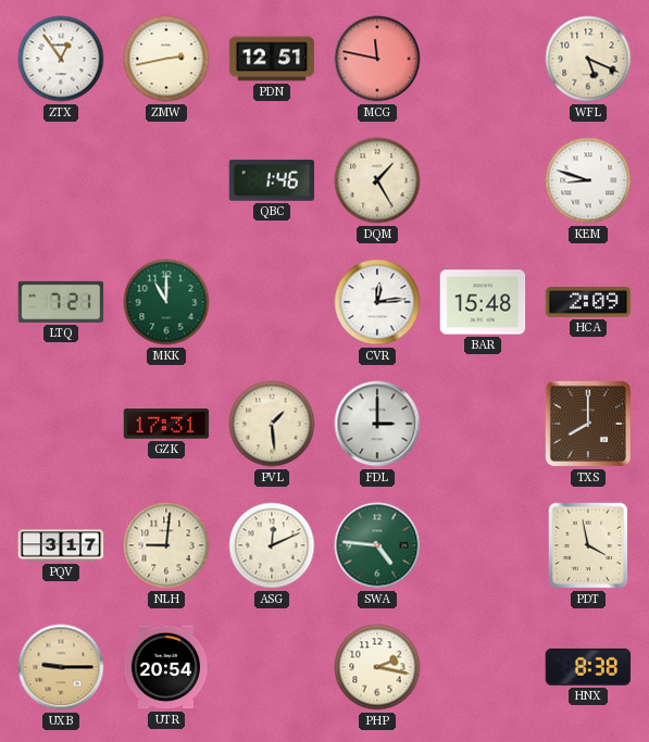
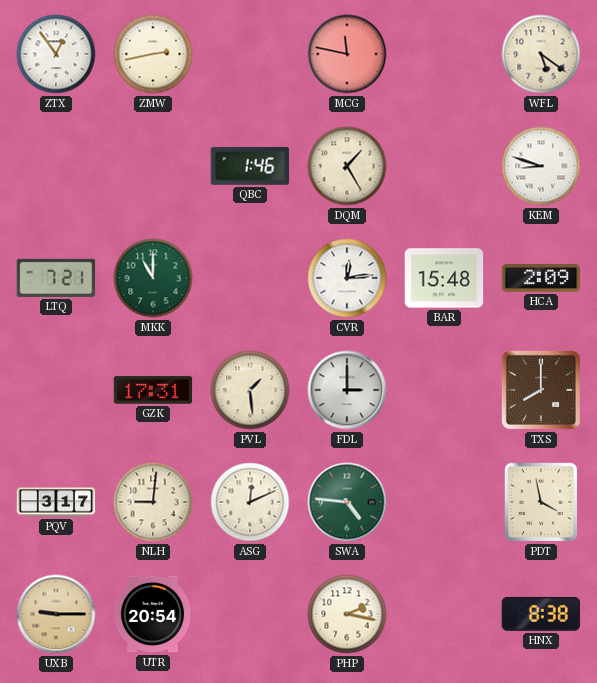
PDN: 12:51 -> none (272, 59)
WFL: 5:19 -> 5:21 (541, 54)
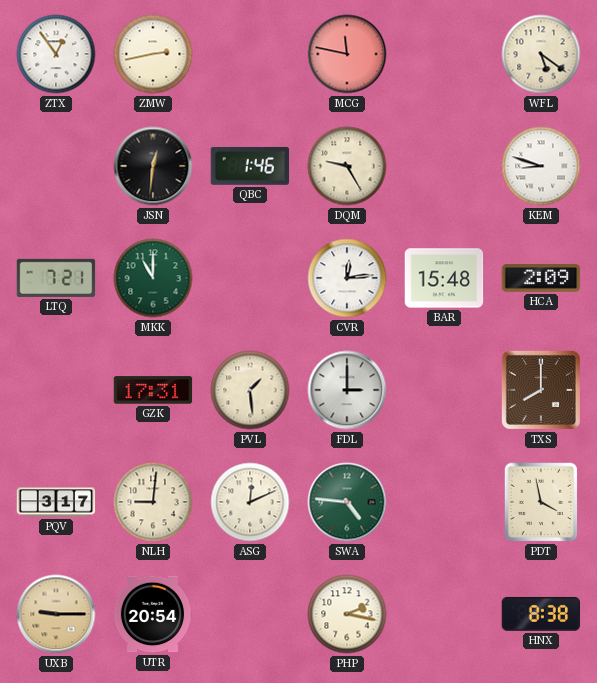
JSN: none -> 12:31 (153, 166)
DQM: 1:25 -> 9:25 (347, 166)
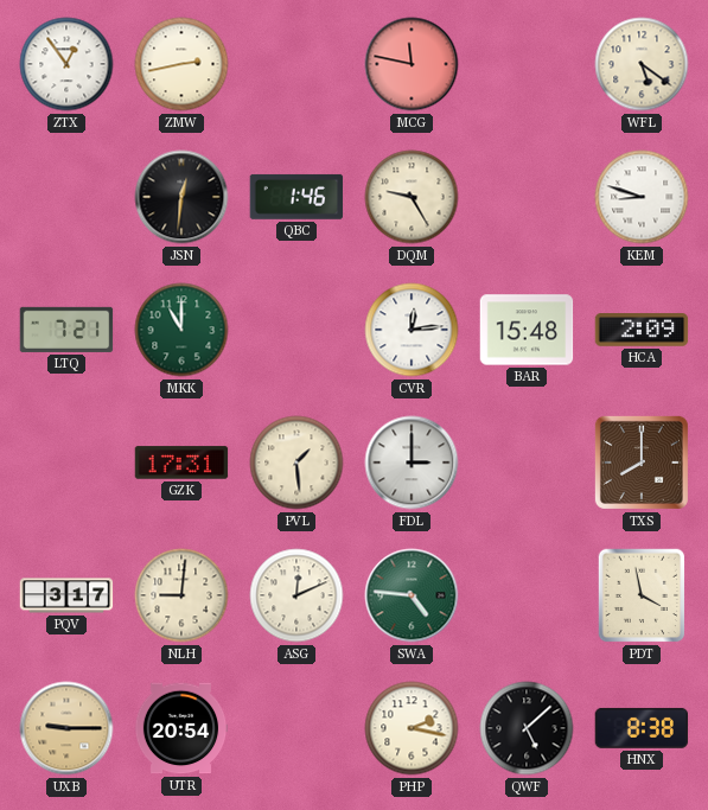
QWF: none -> 5:08 (527, 728)
